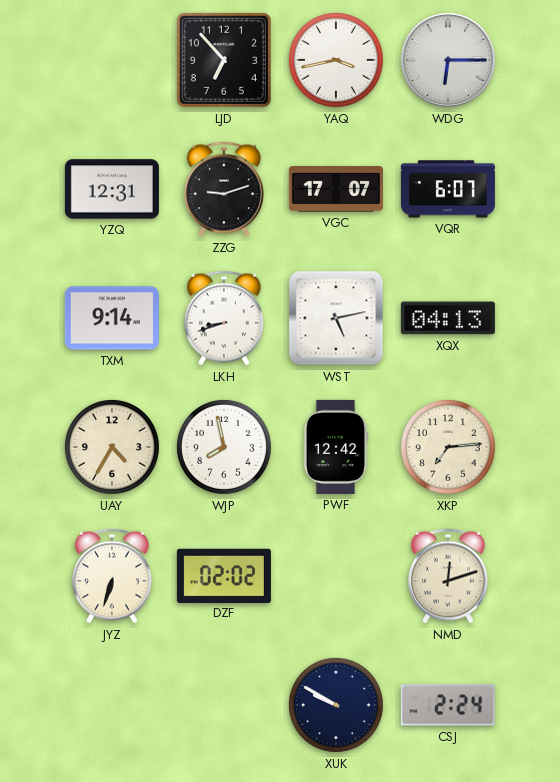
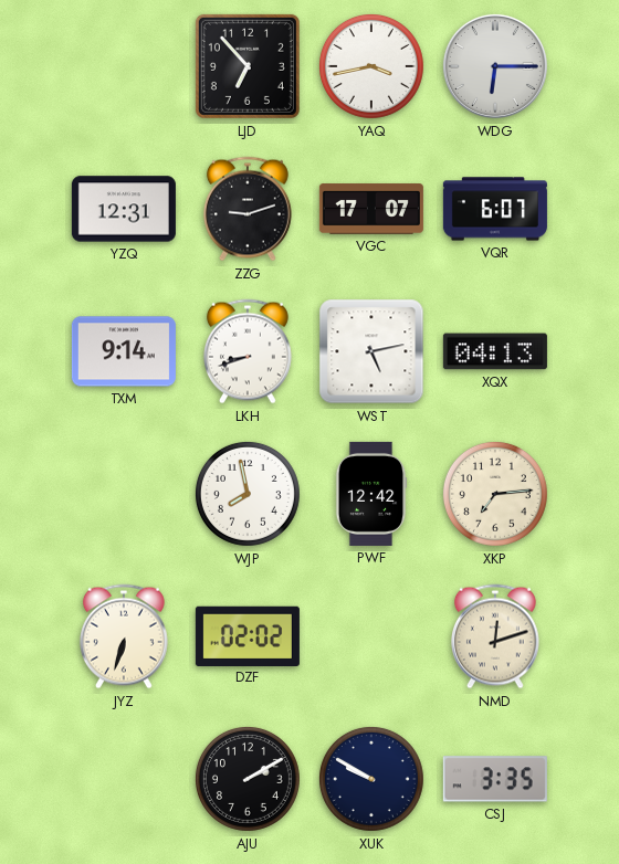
UAY: 4:35 -> none (112, 447)
AJU: none -> 2:10 (248, 779)
CSJ: 2:24 -> 3:35 (495, 779)
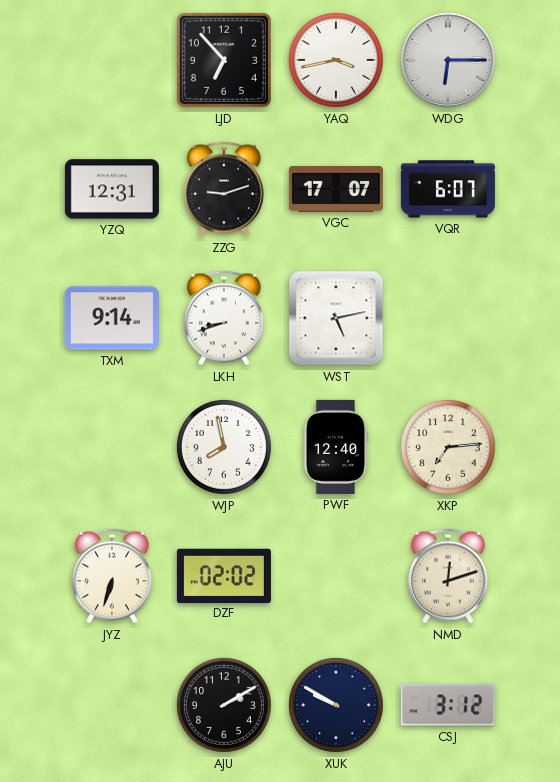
XQX: 04:13 -> none (495, 351)
PWF: 12:42 -> 12:40 (336, 447)
CSJ: 3:35 -> 3:12 (448, 705)
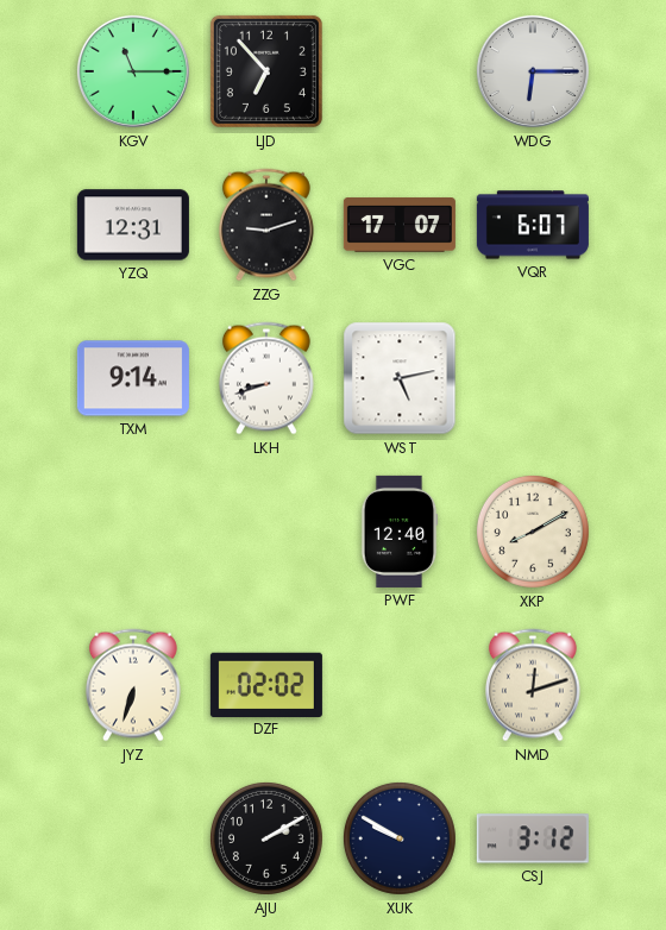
KGV: none -> 11:15 (133, 71)
YAQ: 3:43 -> none (336, 60)
WJP: 7:58 -> none (224, 447)
XKP: 7:14 -> 8:10 (533, 532)
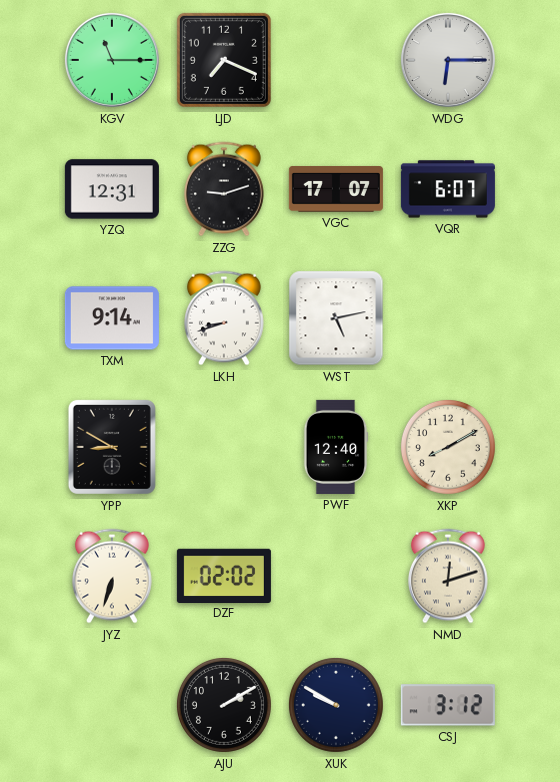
LJD: 6:53 -> 7:19 (224, 60)
YPP: none -> 8:50 (112, 447)
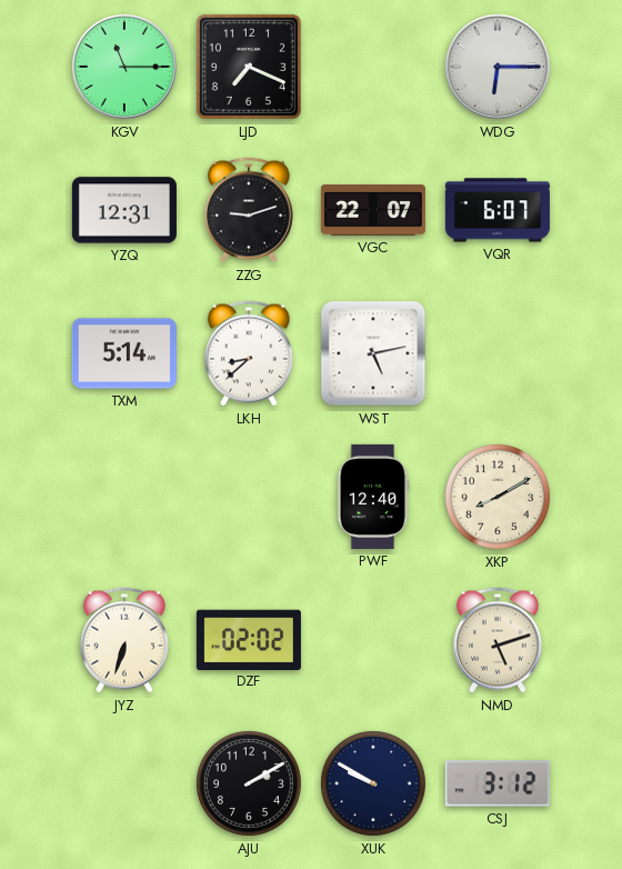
VGC: 17:07 -> 22:07 (373, 210)
TXM: 9:14 -> 5:14 (124, 353)
LKH: 8:42 -> 8:38 (249, 353)
YPP: 8:50 -> none (112, 447)
NMD: 12:12 -> 5:12 (498, 640)
